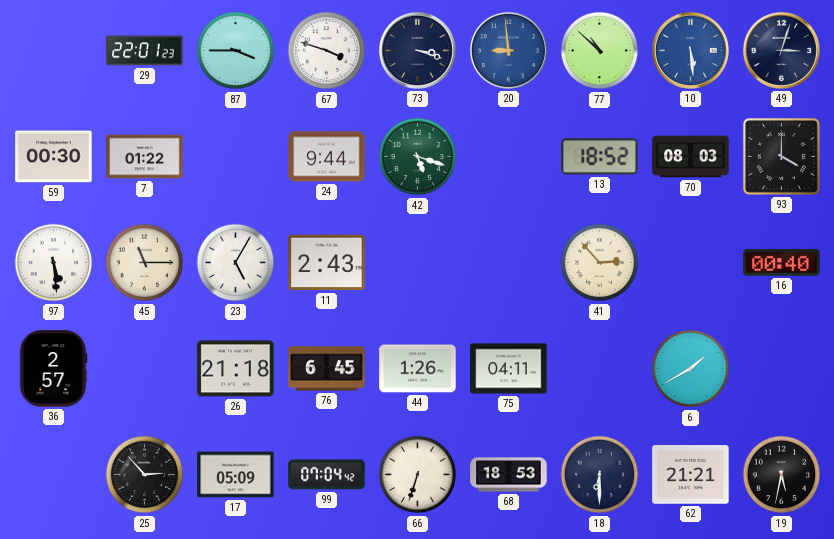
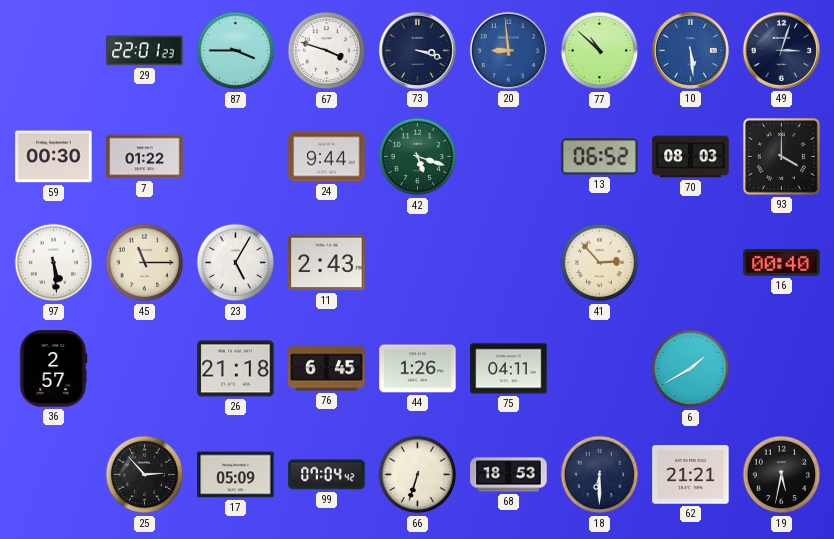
13: 18:52 -> 06:52 (600, 157)
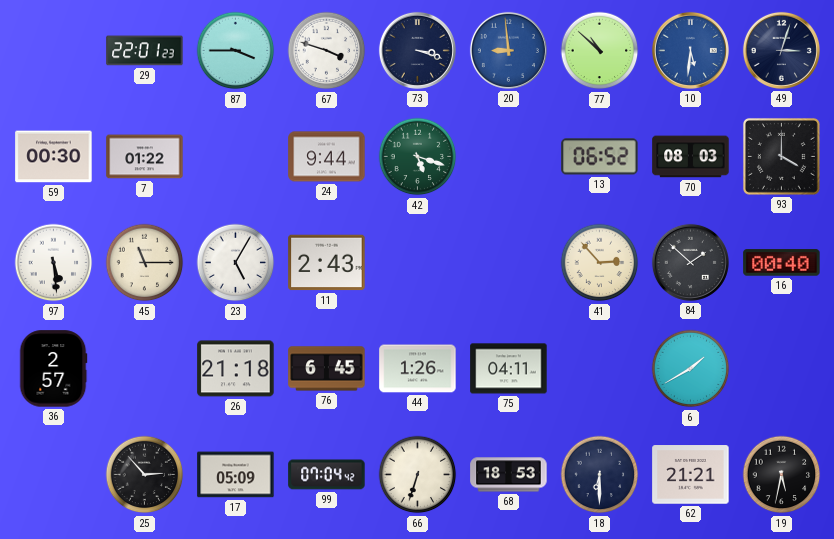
10: 5:29 -> 5:31 (690, 50)
84: none -> 1:52 (690, 262)
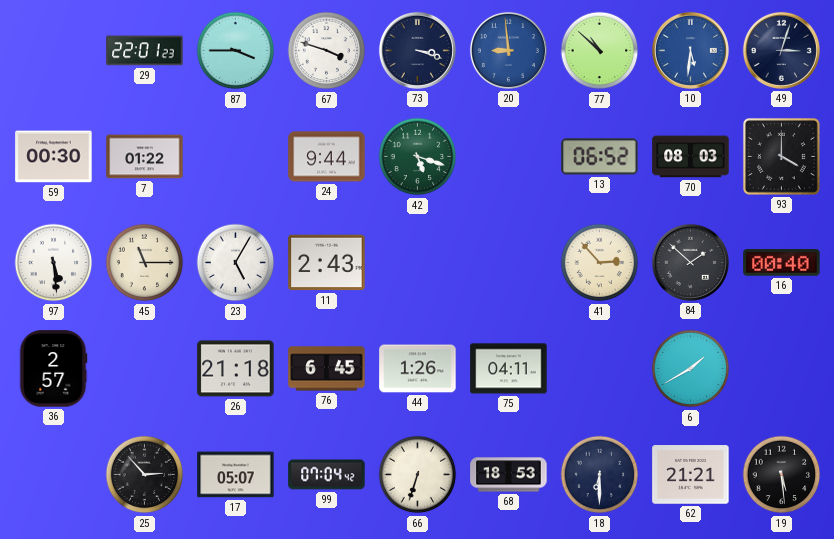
17: 05:09 -> 05:07 (236, 475)
19: 5:32 -> 5:29 (782, 475)
